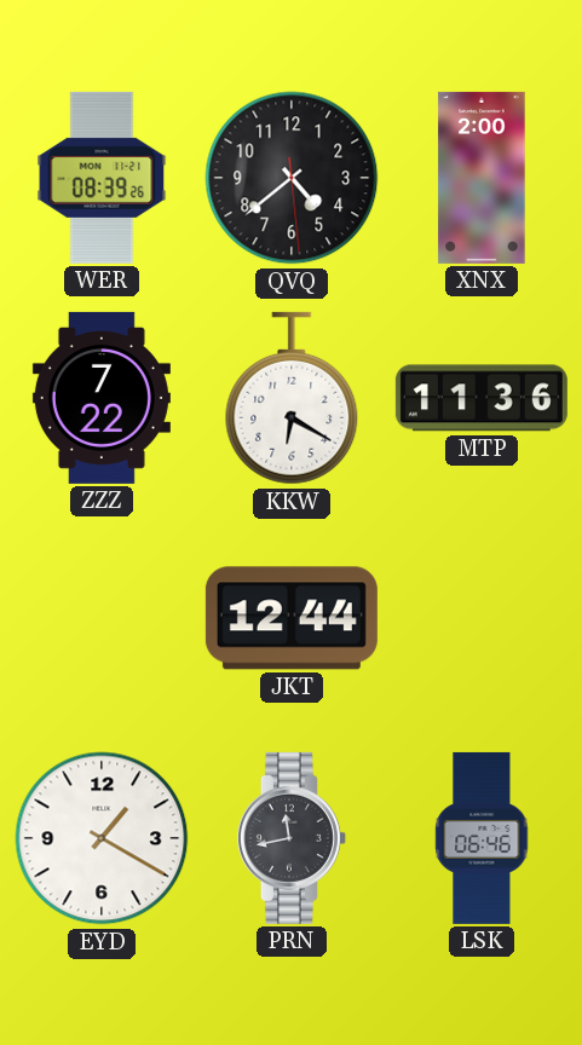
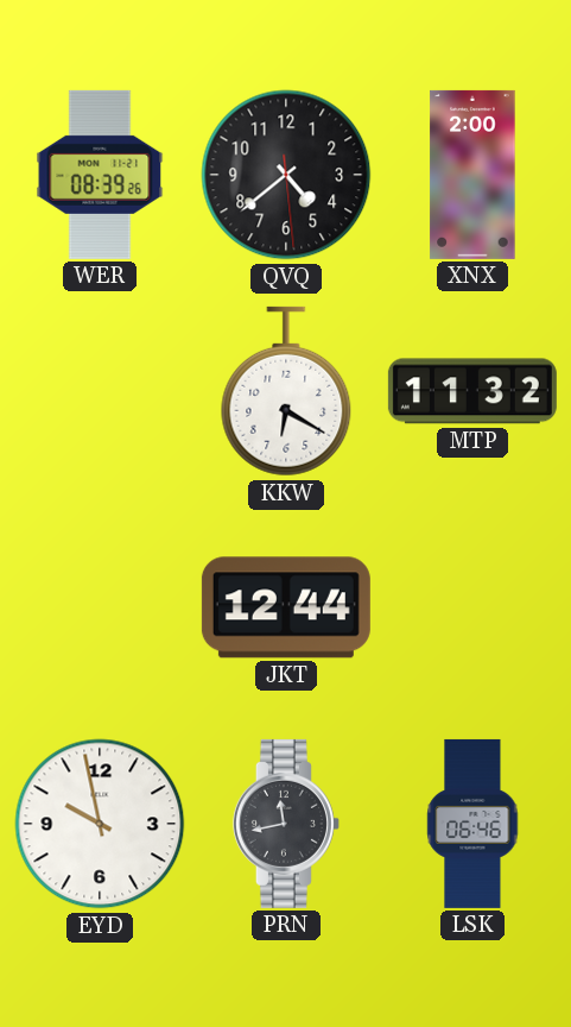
ZZZ: 7:22 -> none (102, 398)
MTP: 11:36 -> 11:32 (472, 391)
EYD: 1:20 -> 9:58 (100, 824)
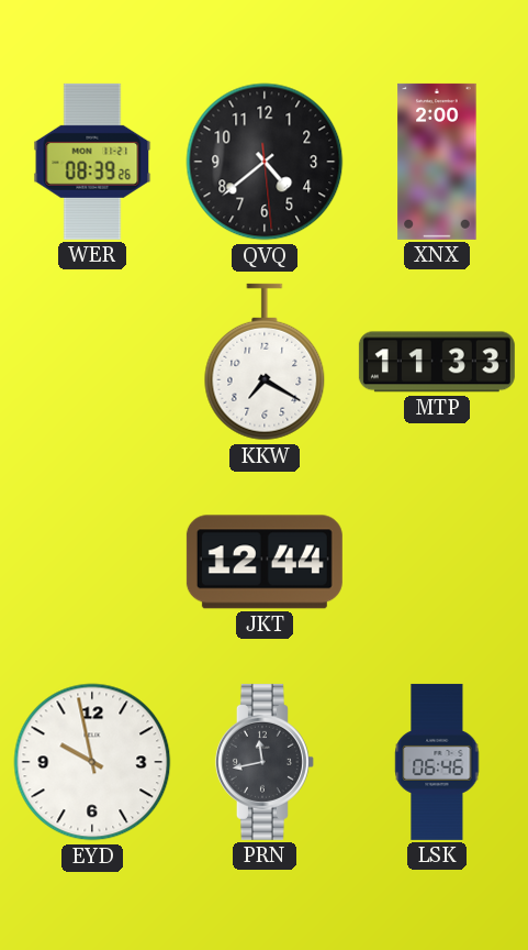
KKW: 6:20 -> 7:20 (265, 362)
MTP: 11:32 -> 11:33 (437, 362)
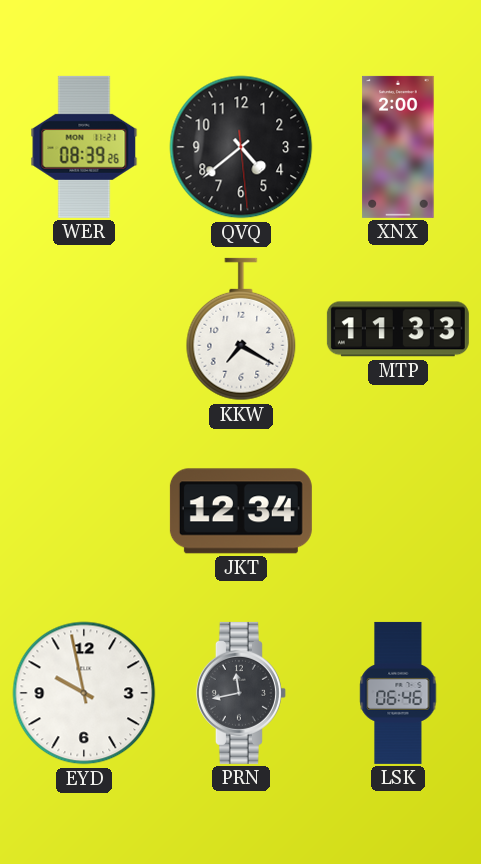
JKT: 12:44 -> 12:34 (241, 511)
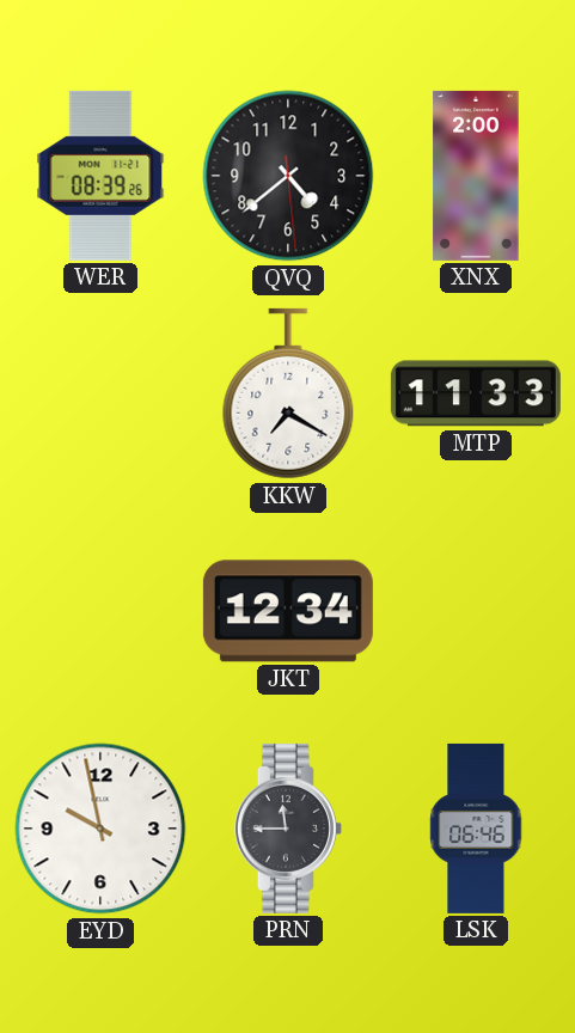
PRN: 11:43 -> 11:45 (288, 829)
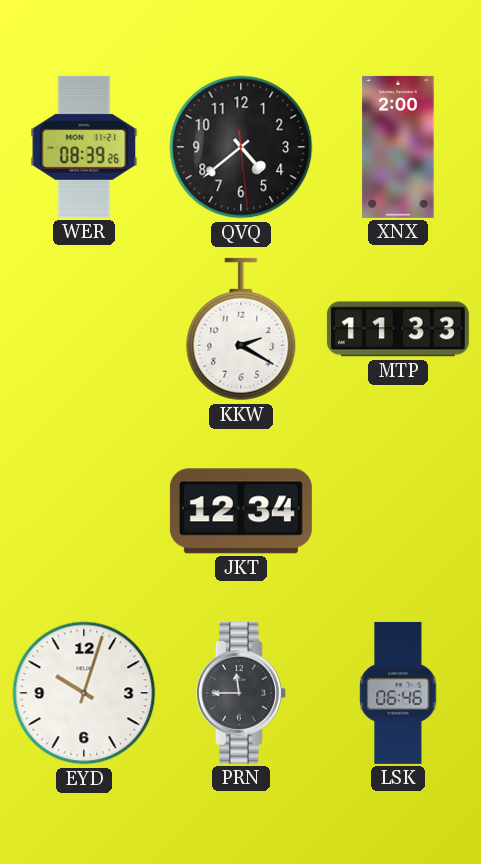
KKW: 7:20 -> 2:20 (241, 329)
EYD: 9:58 -> 10:03 (84, 693)
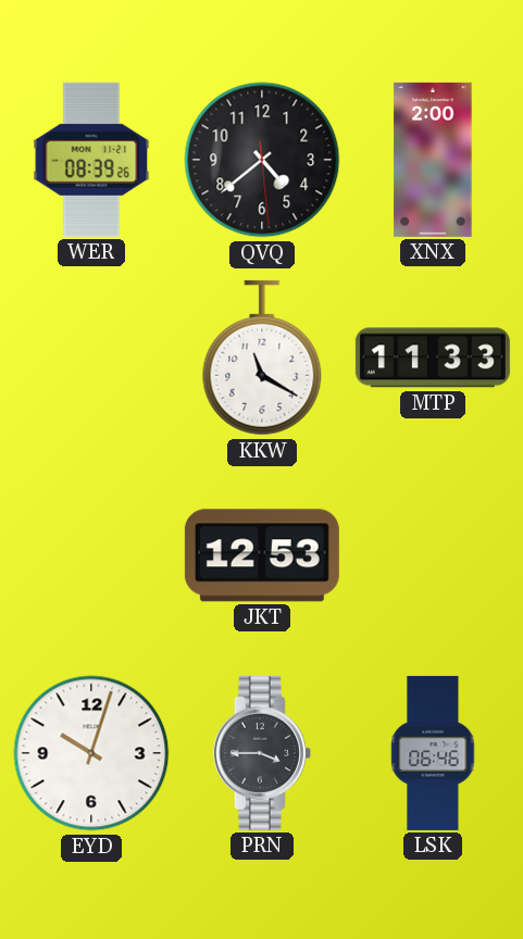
KKW: 2:20 -> 11:20 (262, 358)
JKT: 12:34 -> 12:53 (262, 555)
PRN: 11:45 -> 3:45 (262, 753)
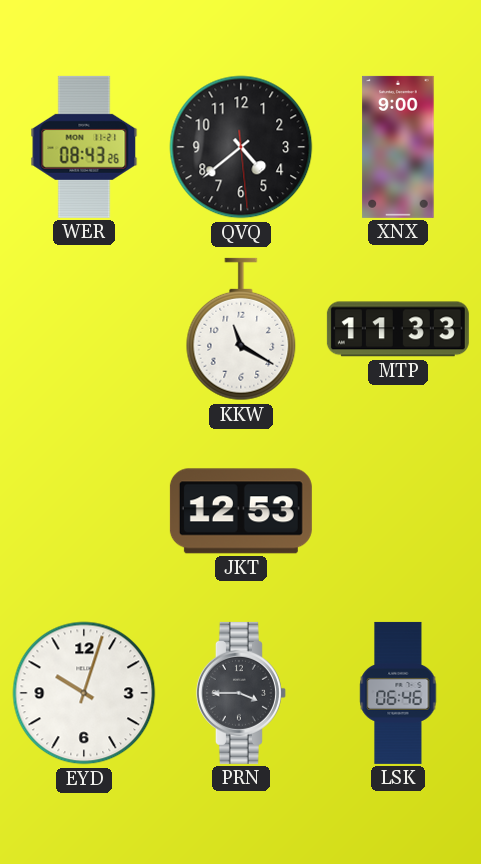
WER: 08:39 -> 08:43 (84, 147)
XNX: 2:00 -> 9:00 (398, 147)
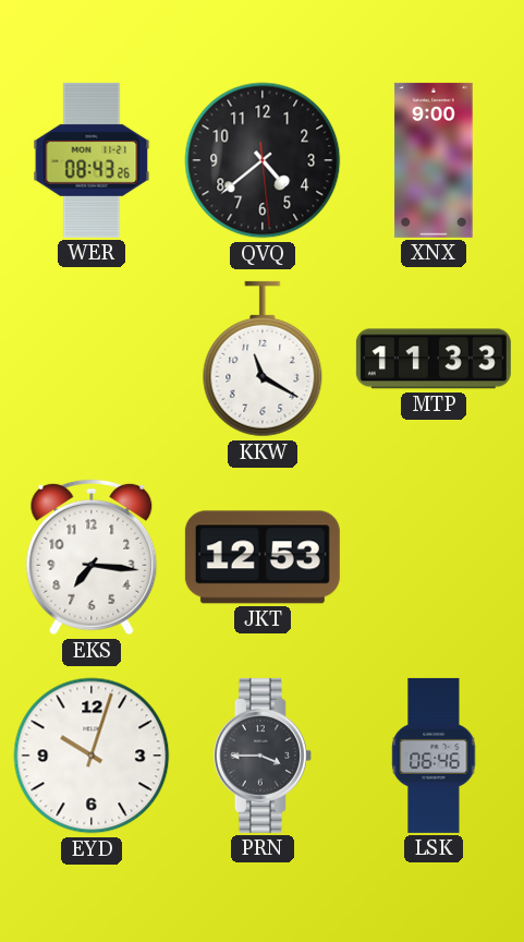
EKS: none -> 7:16 (92, 557)
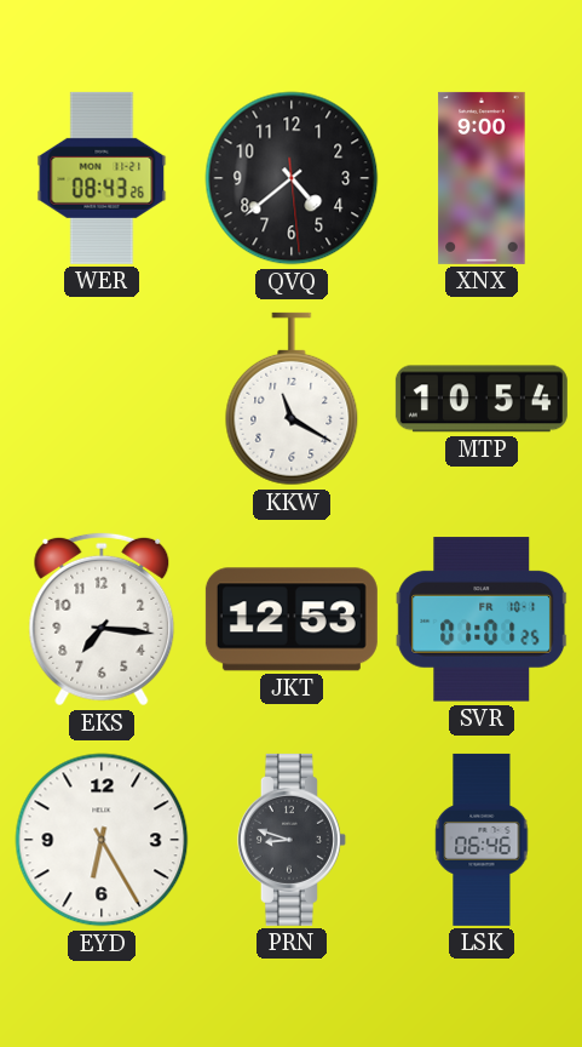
MTP: 11:33 -> 10:54 (482, 399)
SVR: none -> 01:01 (482, 619)
EYD: 10:03 -> 6:25 (102, 840)
PRN: 3:45 -> 8:48 (292, 840)
